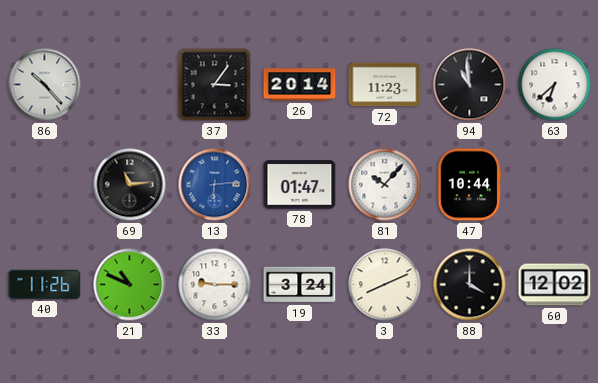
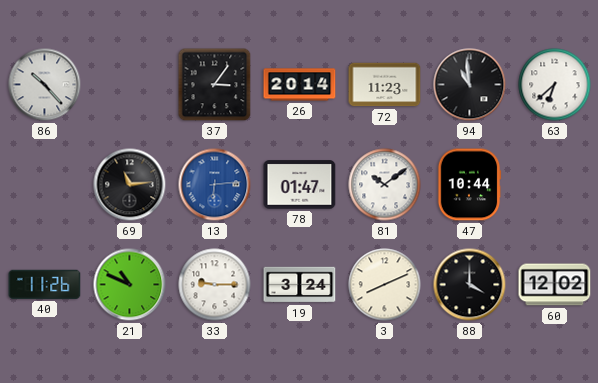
81: 10:07 -> 10:09 (385, 185)
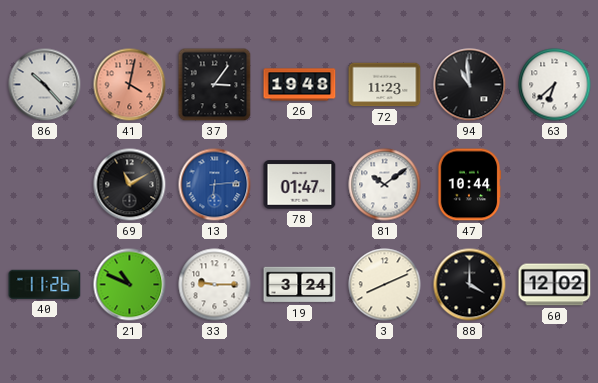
41: none -> 4:02 (130, 85)
26: 20:14 -> 19:48 (300, 85)
69: 11:14 -> 11:10 (130, 185)
